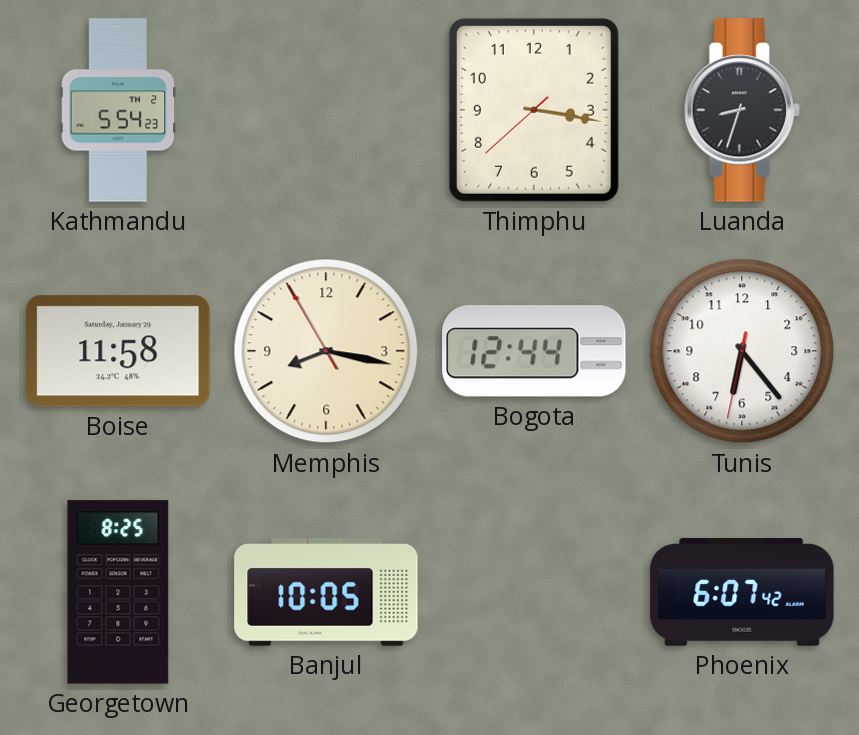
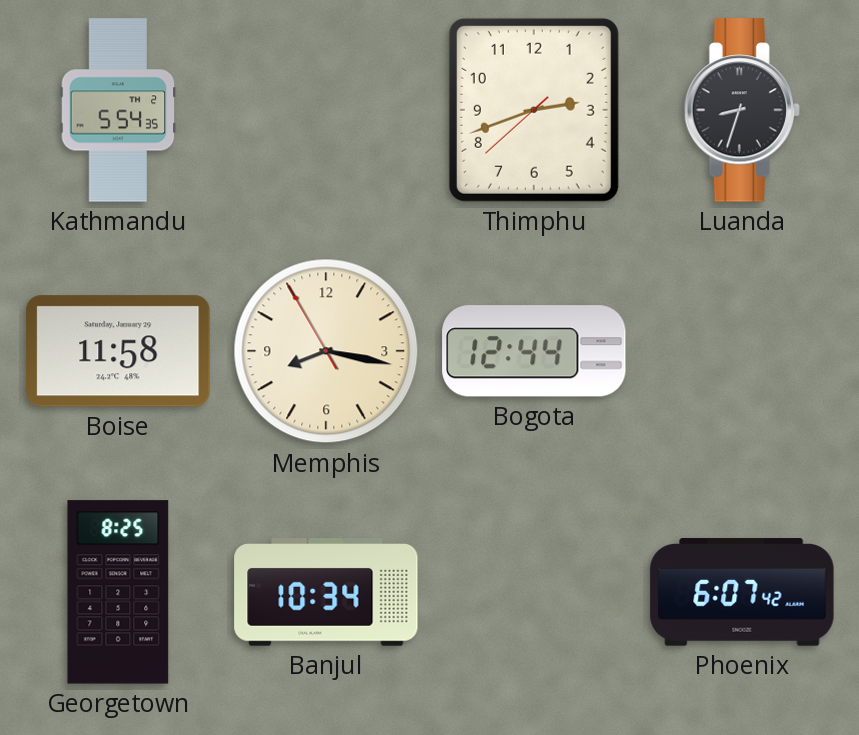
Kathmandu: 5:54:23 -> 5:54:35 (118, 110)
Thimphu: 3:16 -> 2:41 (534, 110)
Tunis: 6:23 -> none (742, 351)
Banjul: 10:05 -> 10:34 (326, 592)
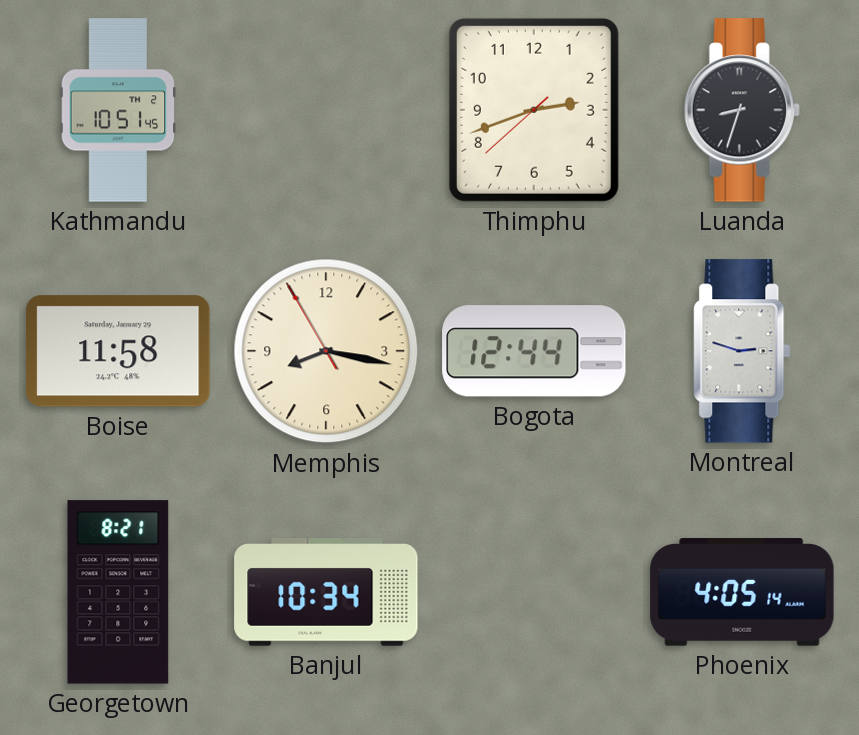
Kathmandu: 5:54 -> 10:51 (118, 110)
Montreal: none -> 2:48 (742, 351)
Georgetown: 8:25 -> 8:21 (118, 592)
Phoenix: 6:07 -> 4:05 (742, 592)
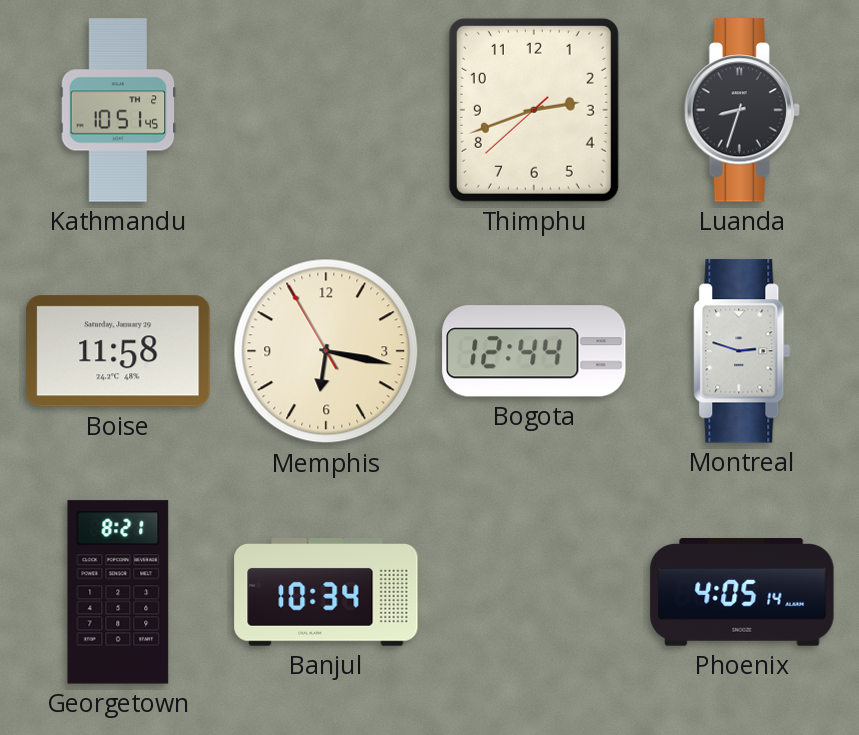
Memphis: 8:16 -> 6:16 (326, 351)
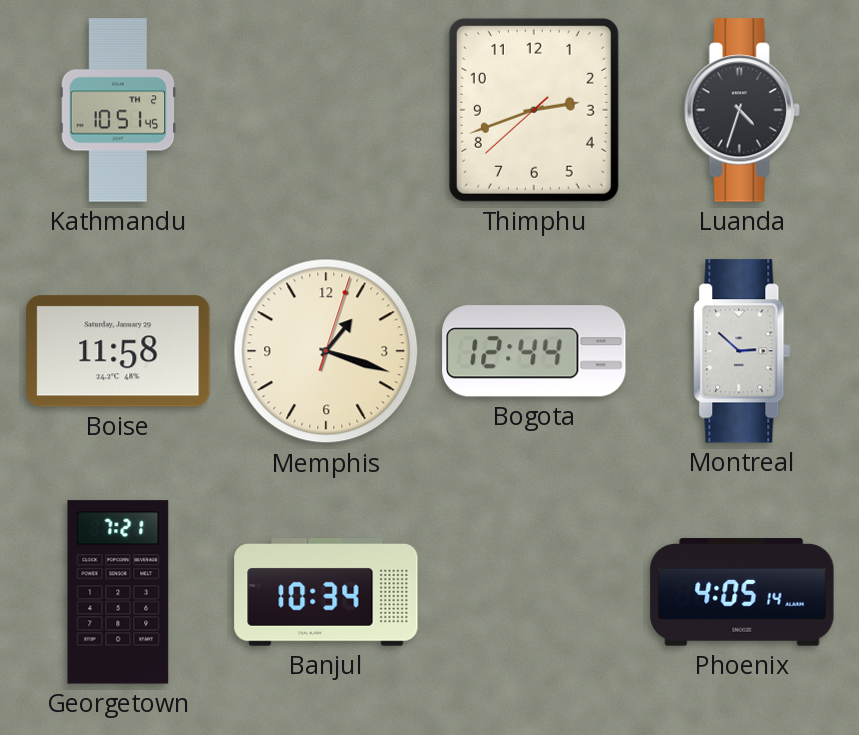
Luanda: 8:33 -> 4:33 (742, 110)
Memphis: 6:16 -> 1:18 (326, 351)
Montreal: 2:48 -> 2:52 (742, 351)
Georgetown: 8:21 -> 7:21 (118, 592)
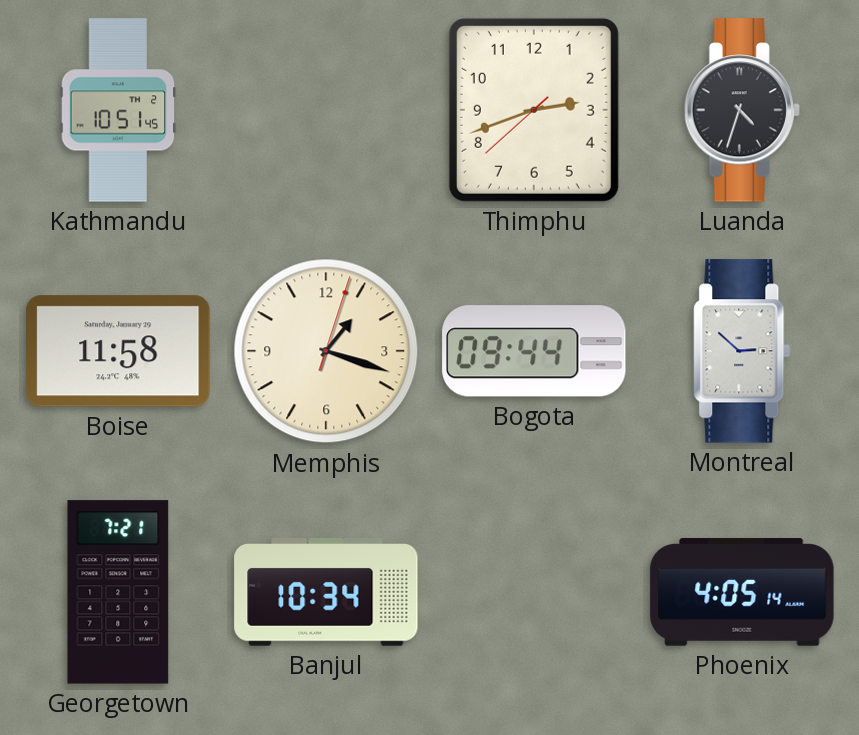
Bogota: 12:44 -> 09:44 (534, 351)
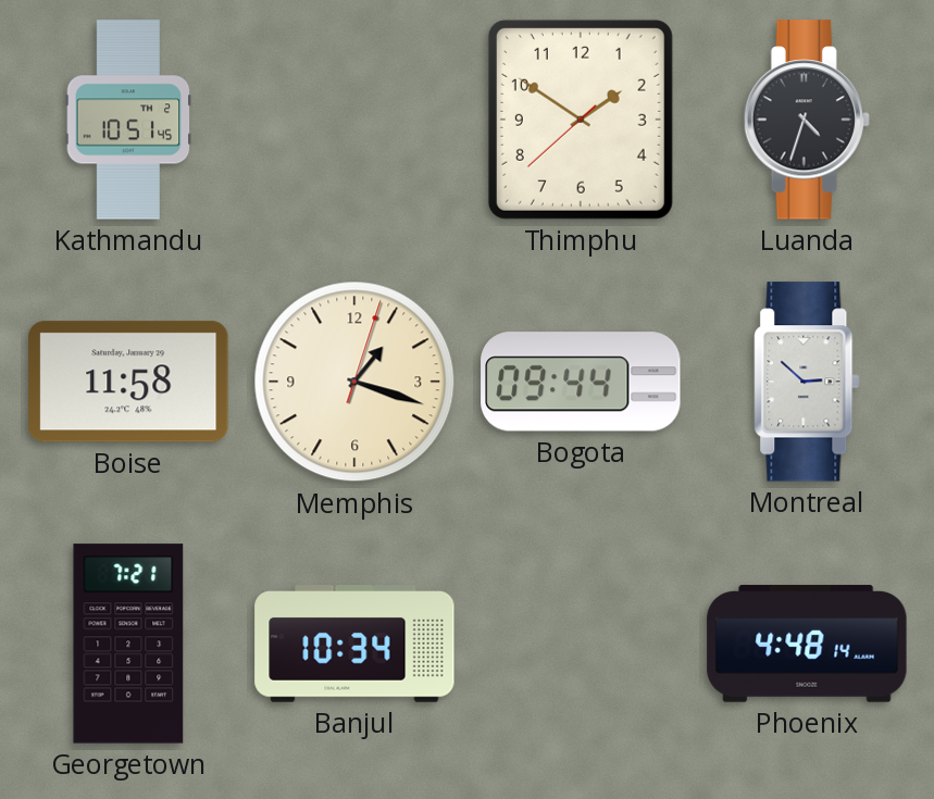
Thimphu: 2:41 -> 1:50 (581, 120)
Phoenix: 4:05 -> 4:48 (807, 644)
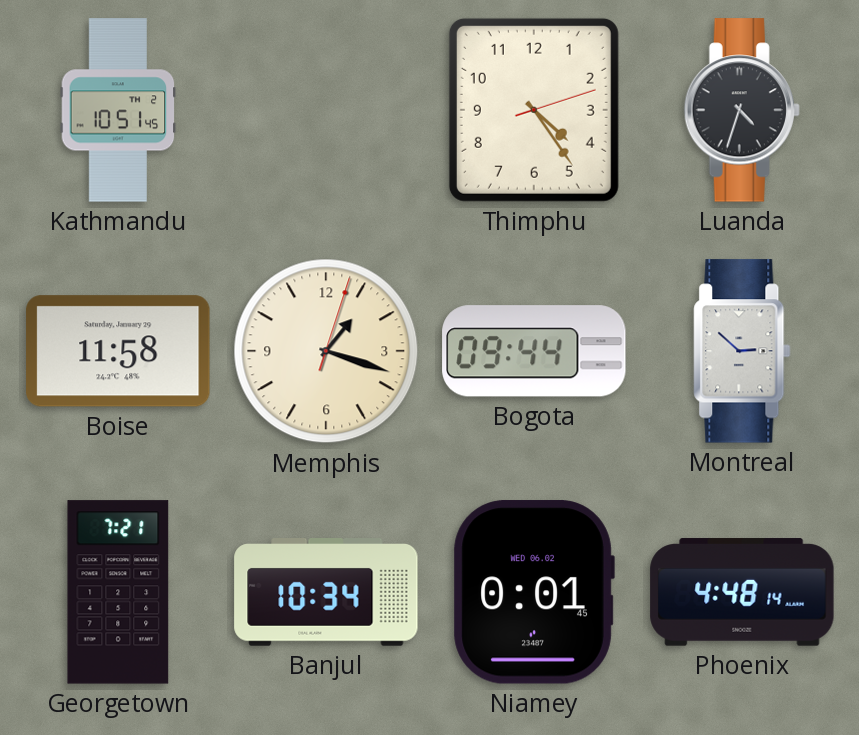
Thimphu: 1:50 -> 4:24 (534, 110)
Niamey: none -> 0:01 (534, 592)
